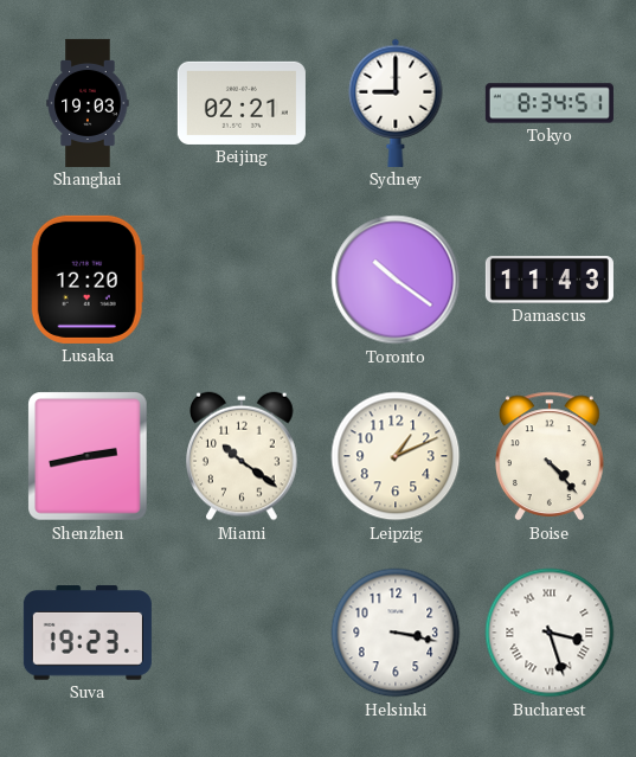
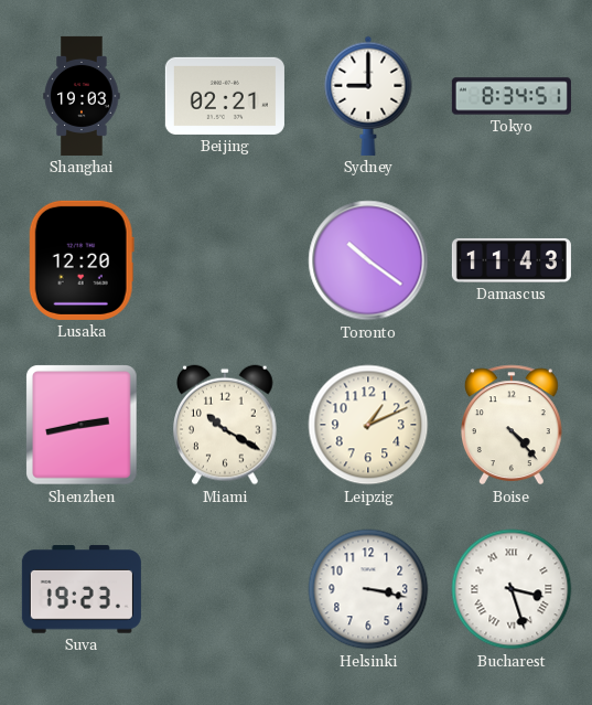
Miami: 10:21 -> 10:20 (225, 425)
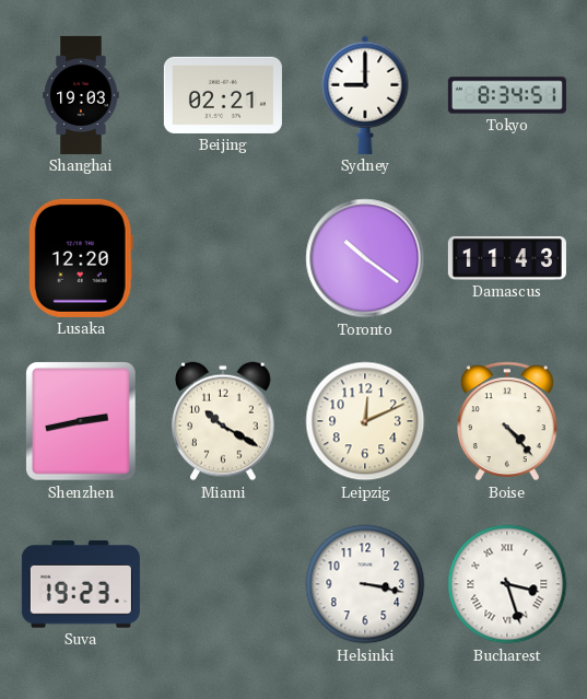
Leipzig: 1:11 -> 12:11 (365, 421)
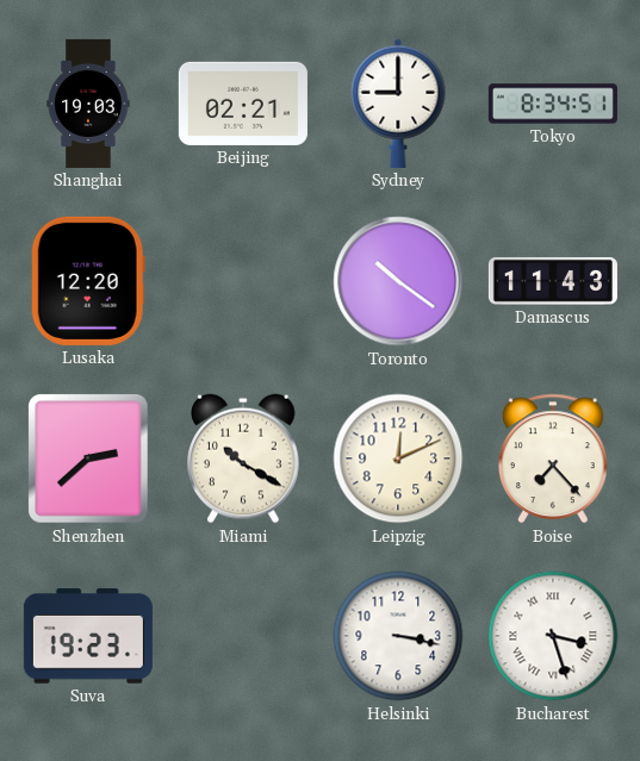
Shenzhen: 2:43 -> 2:38 (89, 459)
Boise: 4:23 -> 7:23 (554, 459)
